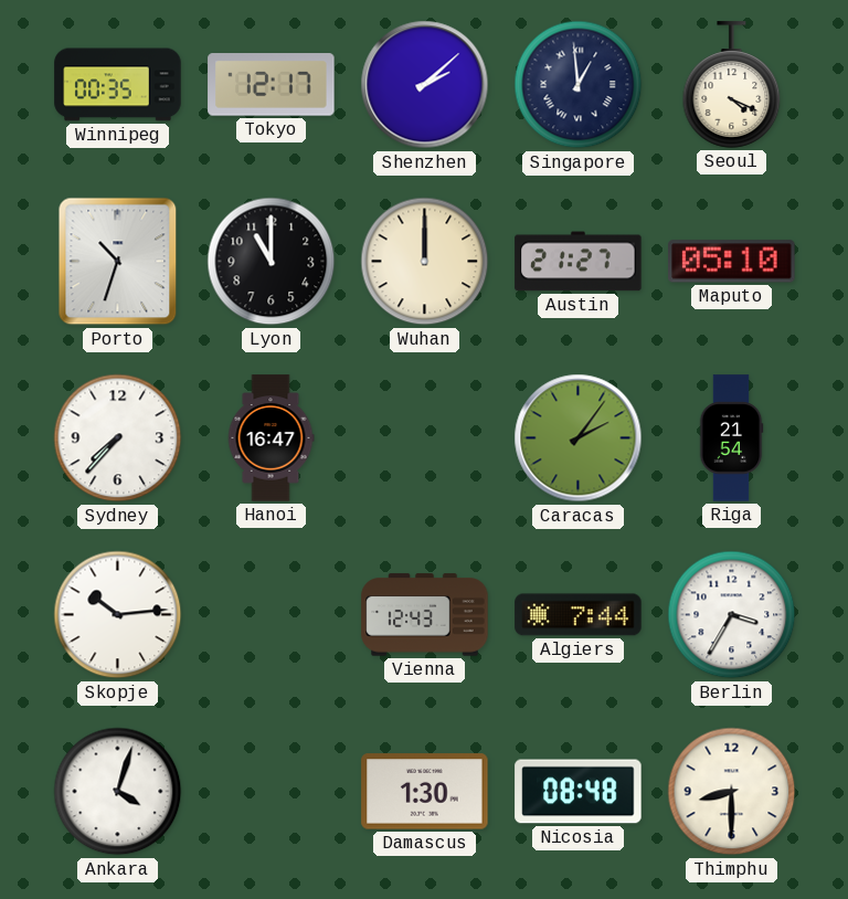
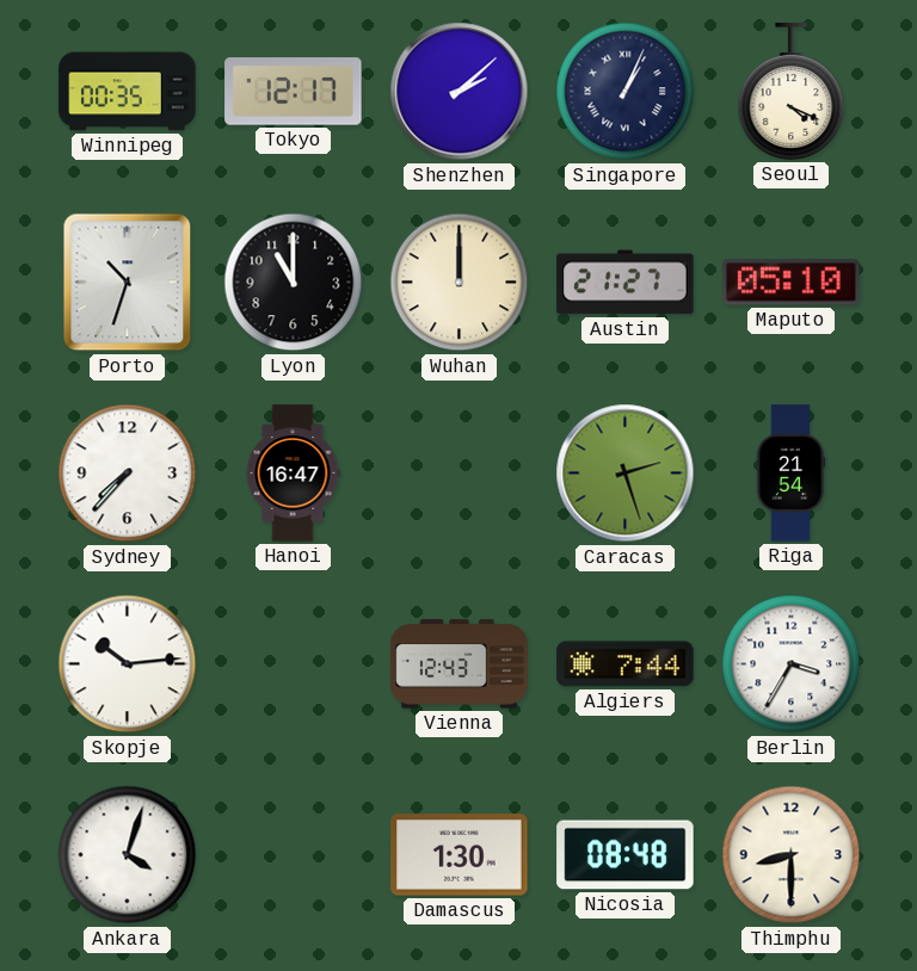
Singapore: 12:59 -> 1:04 (626, 92)
Caracas: 2:06 -> 2:27 (626, 474)
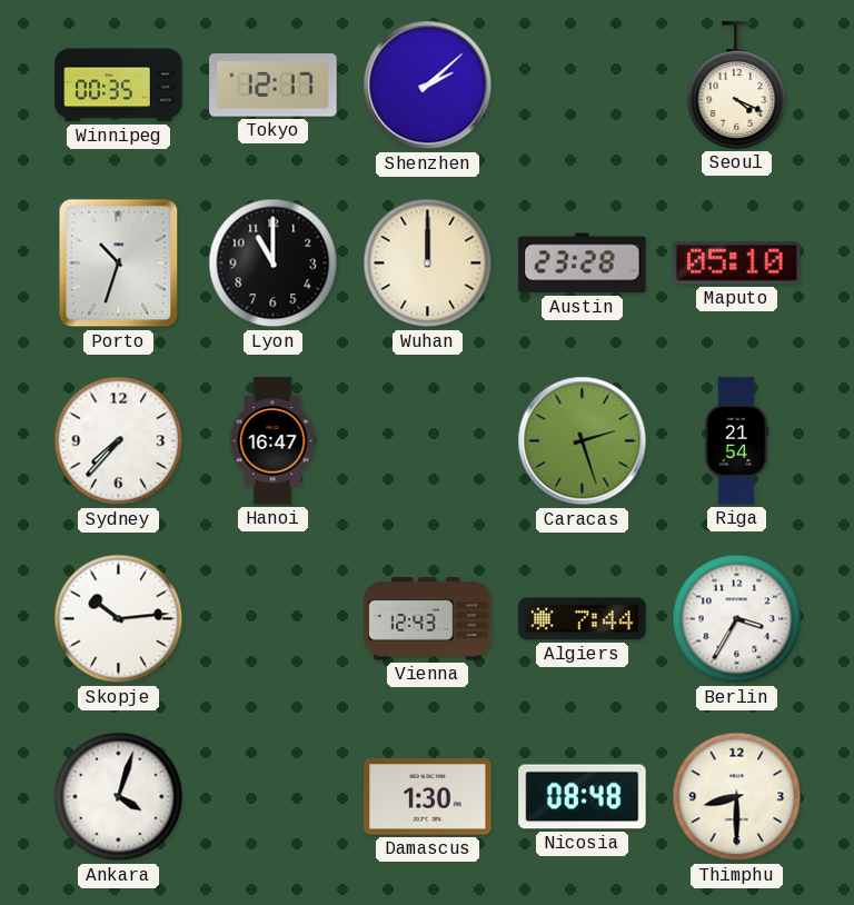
Singapore: 1:04 -> none (626, 92)
Austin: 21:27 -> 23:28 (583, 263)
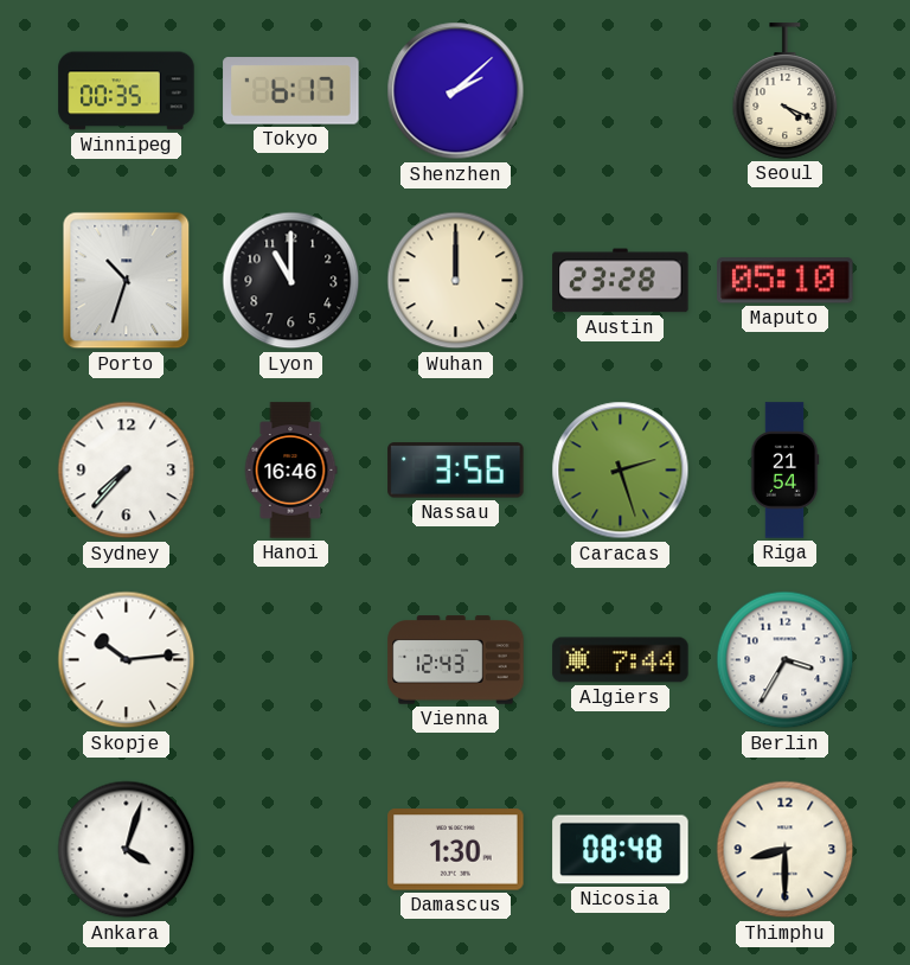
Tokyo: 12:17 -> 6:17 (291, 91)
Hanoi: 16:47 -> 16:46 (290, 471)
Nassau: none -> 3:56 (456, 471)
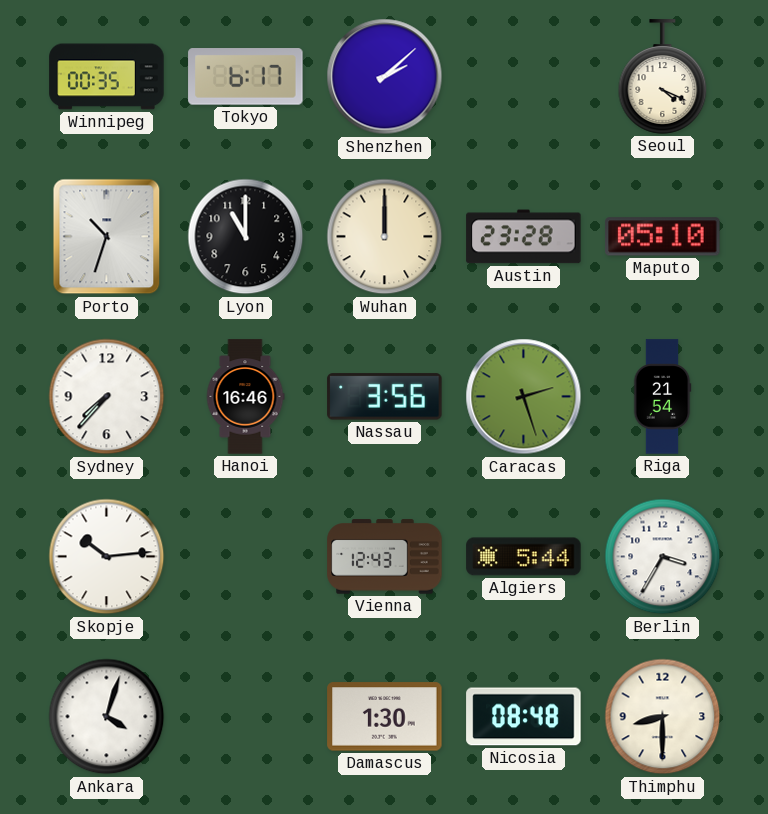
Algiers: 7:44 -> 5:44 (524, 557)
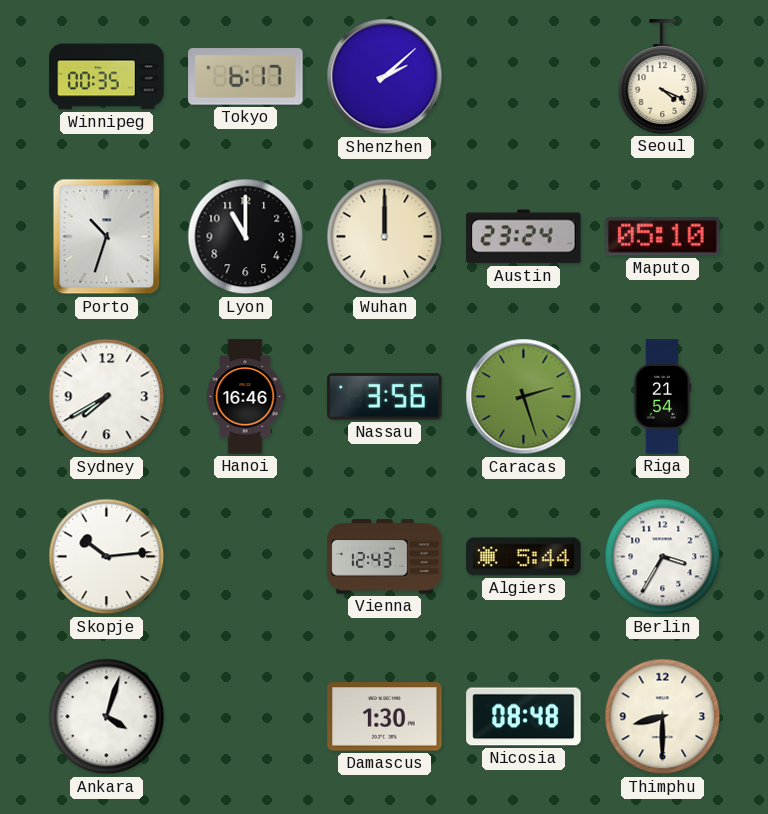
Austin: 23:28 -> 23:24 (524, 237)
Sydney: 7:37 -> 7:40 (107, 397)
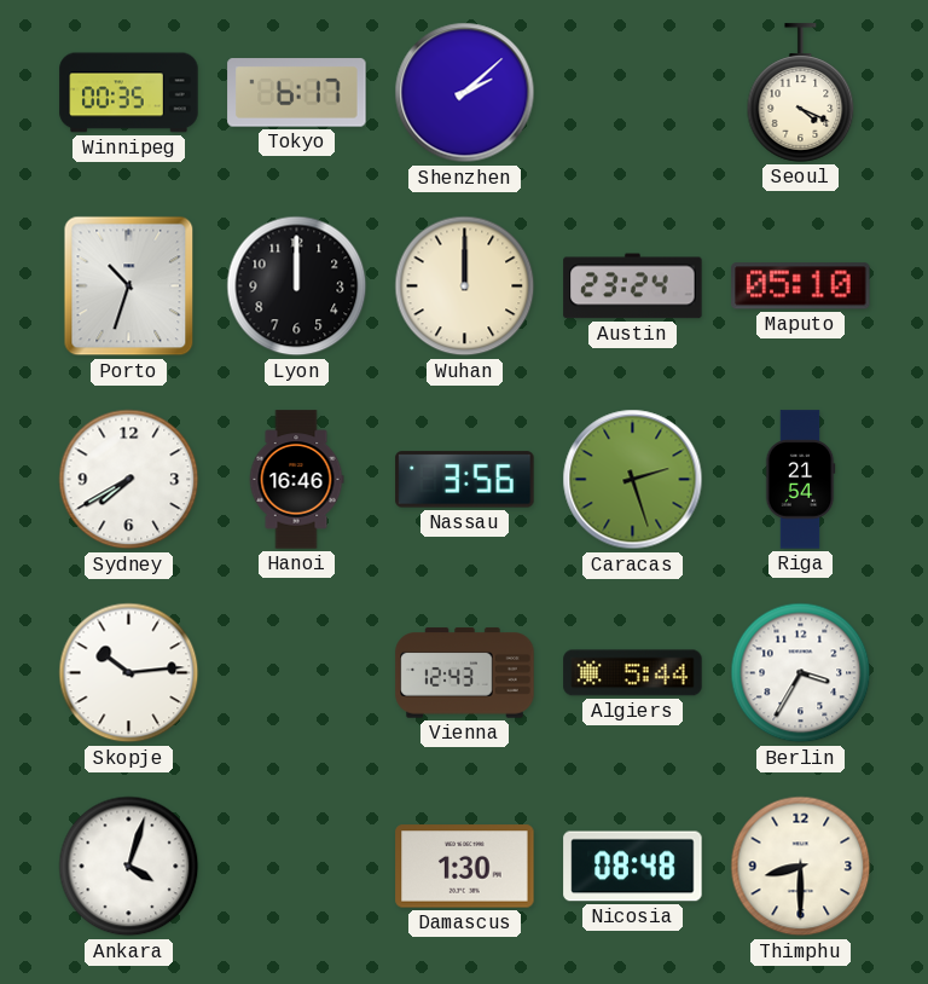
Lyon: 11:00 -> 12:00 (297, 286)
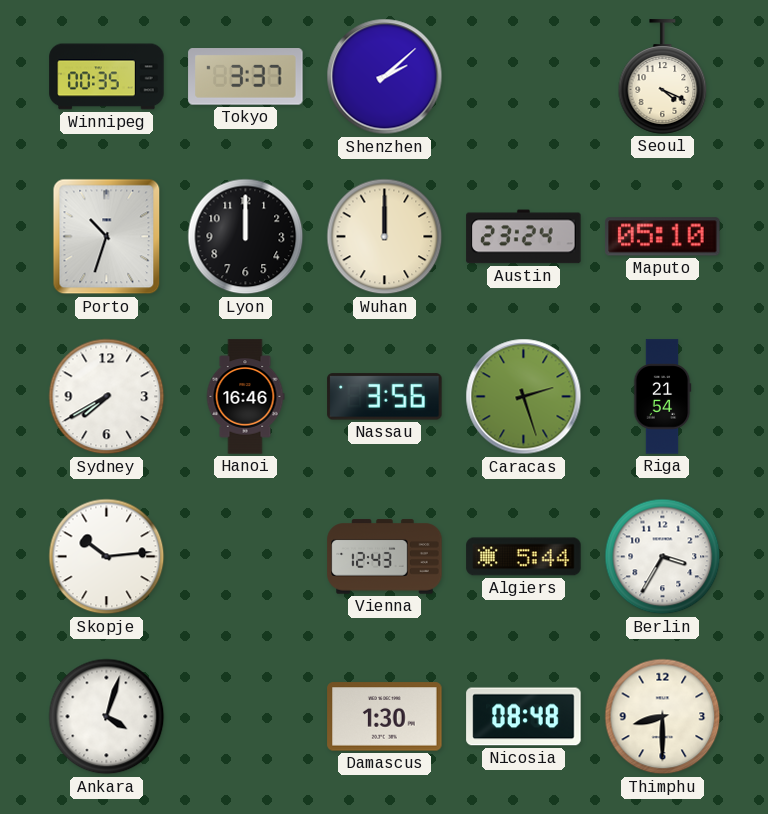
Tokyo: 6:17 -> 3:37 (246, 77)
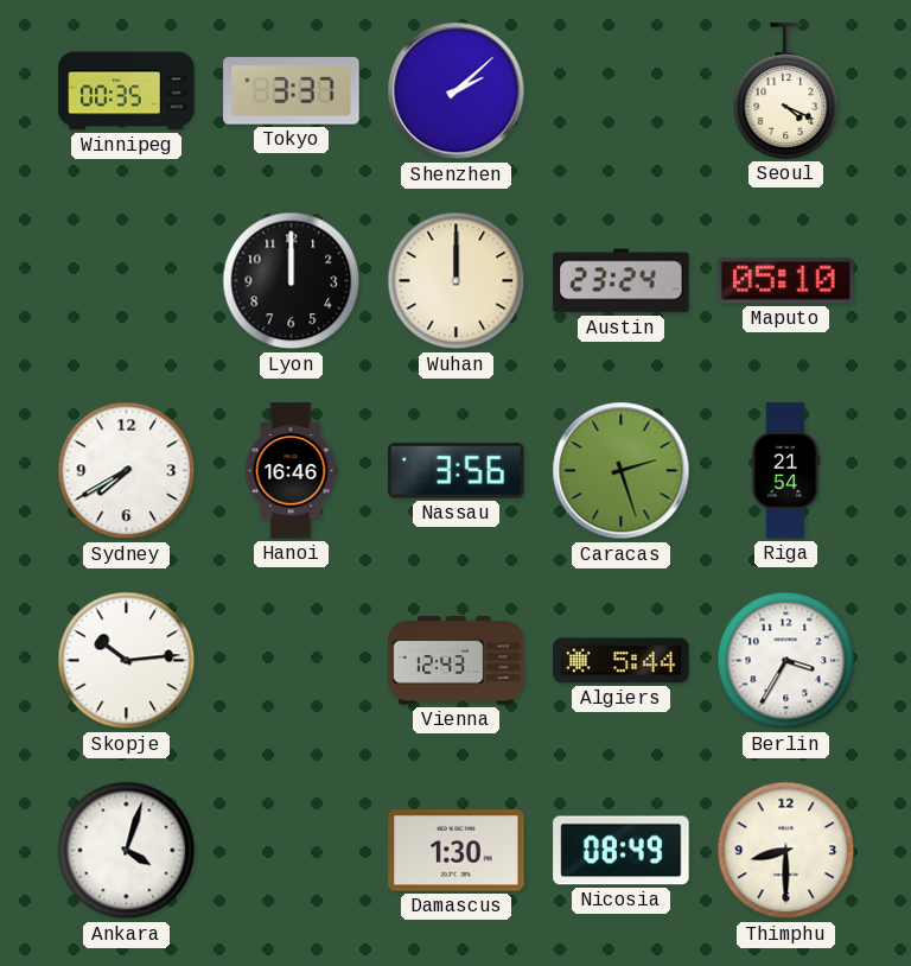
Porto: 10:33 -> none (107, 237)
Nicosia: 08:48 -> 08:49 (622, 851)
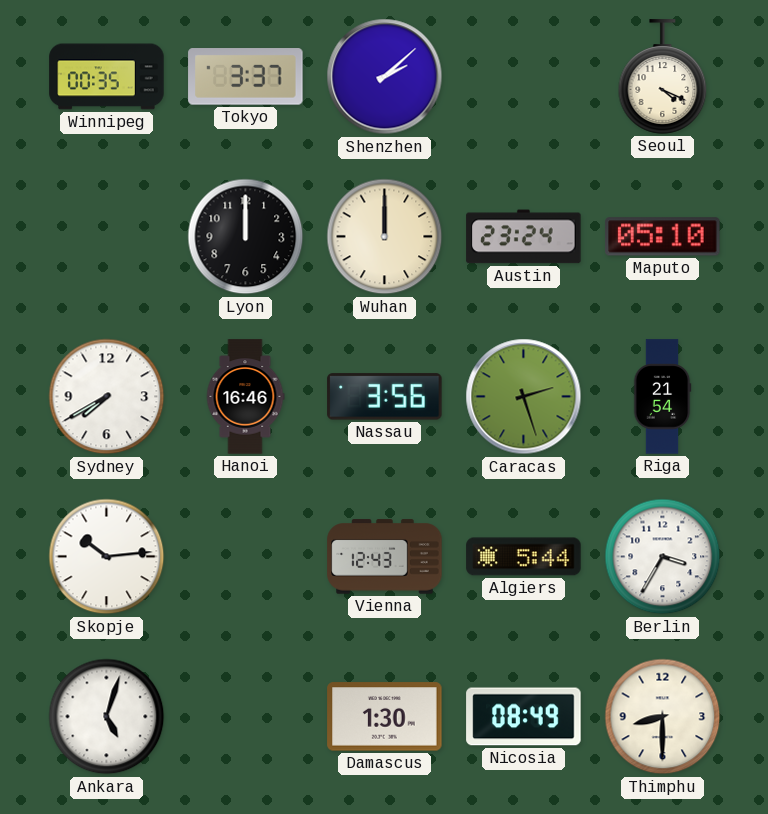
Ankara: 4:03 -> 5:03 (107, 717)
